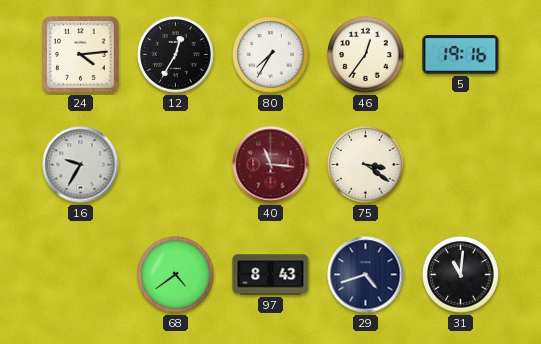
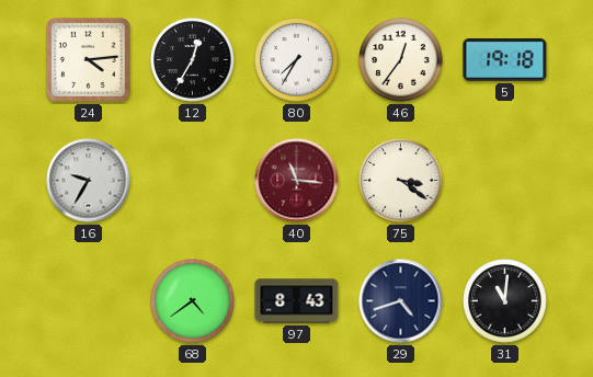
5: 19:16 -> 19:18 (505, 60)
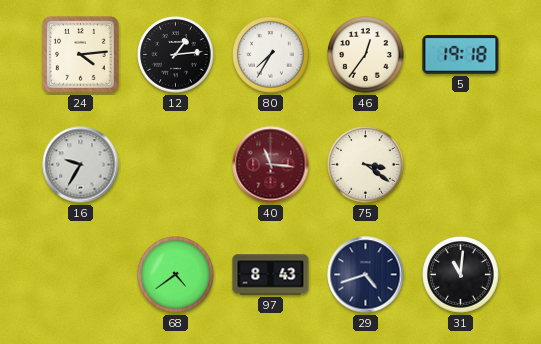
12: 12:35 -> 1:14 (176, 55)
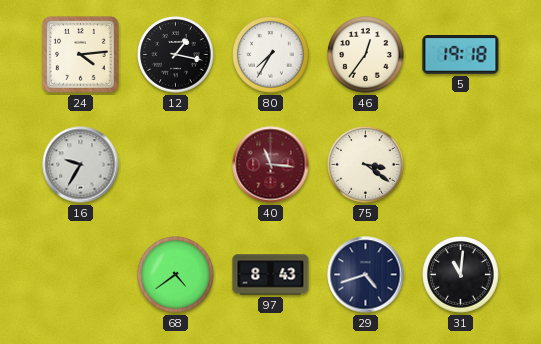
12: 1:14 -> 1:17 (176, 55)
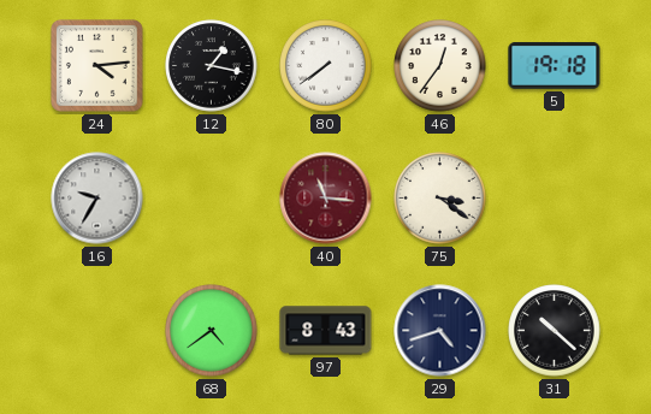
80: 7:35 -> 7:39 (326, 66)
31: 11:01 -> 10:22 (555, 331)
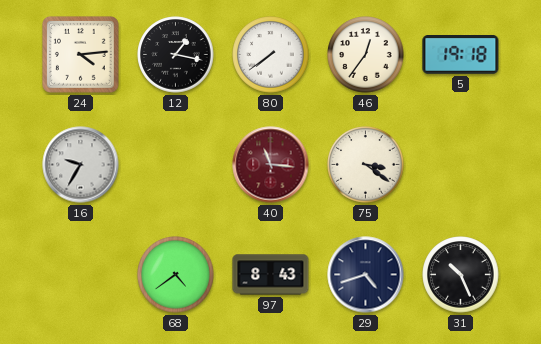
31: 10:22 -> 10:26 (461, 275)
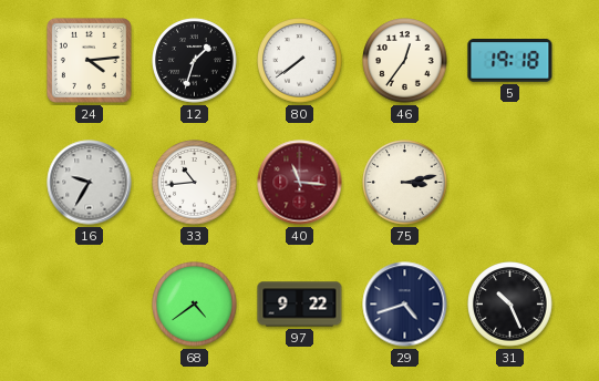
12: 1:17 -> 1:33 (195, 61)
33: none -> 10:44 (195, 183)
75: 3:21 -> 3:13 (405, 183)
97: 8:43 -> 9:22 (300, 305)
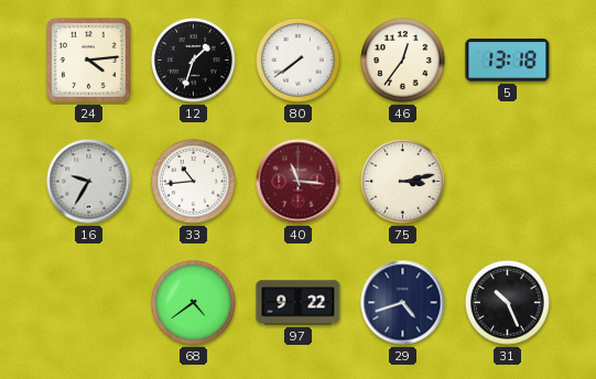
5: 19:18 -> 13:18 (508, 61)
